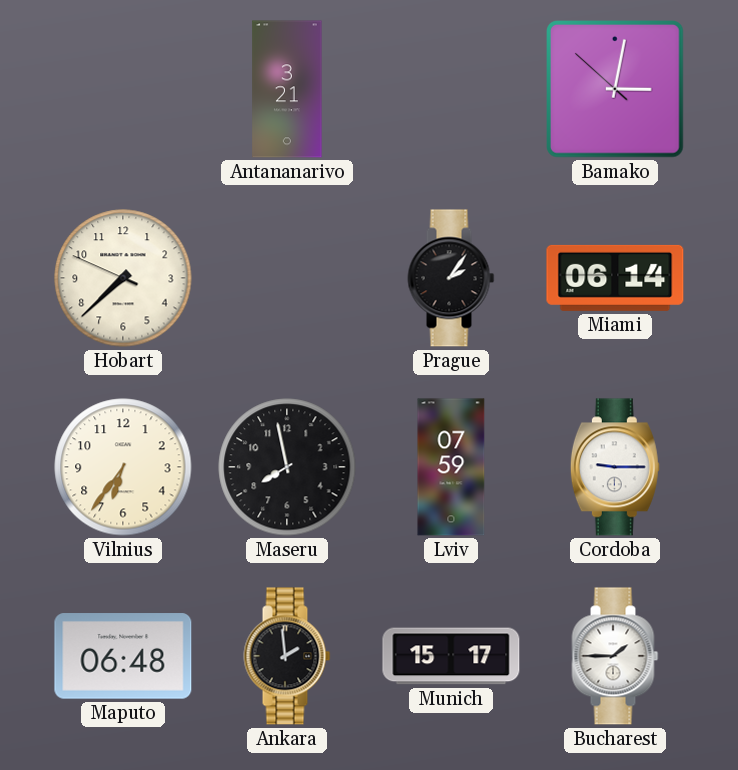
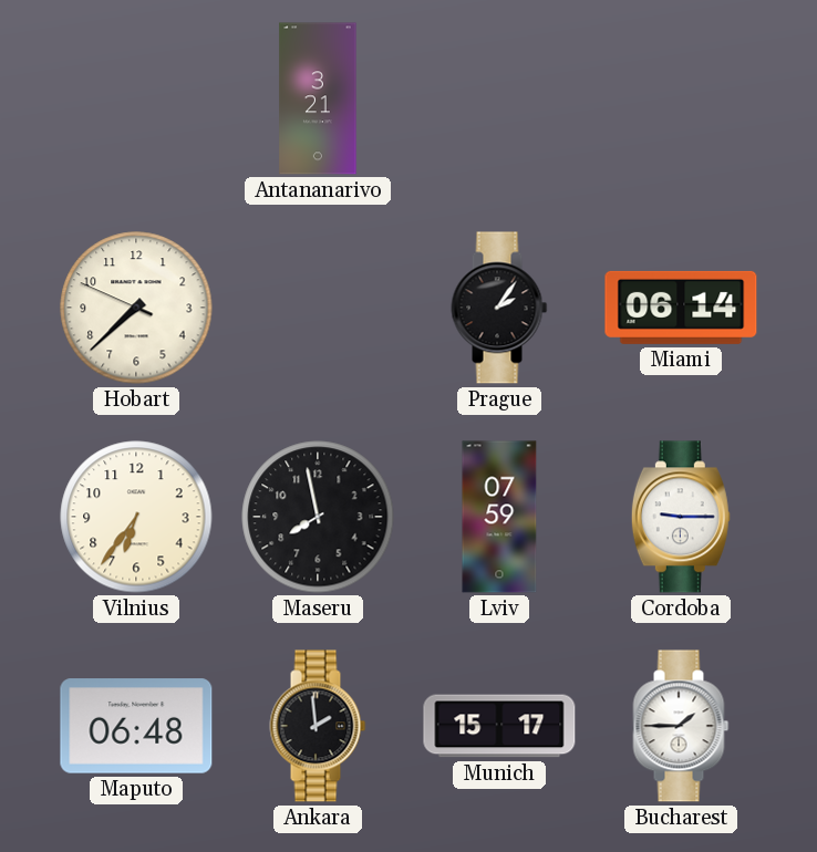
Bamako: 3:01 -> none (616, 90)
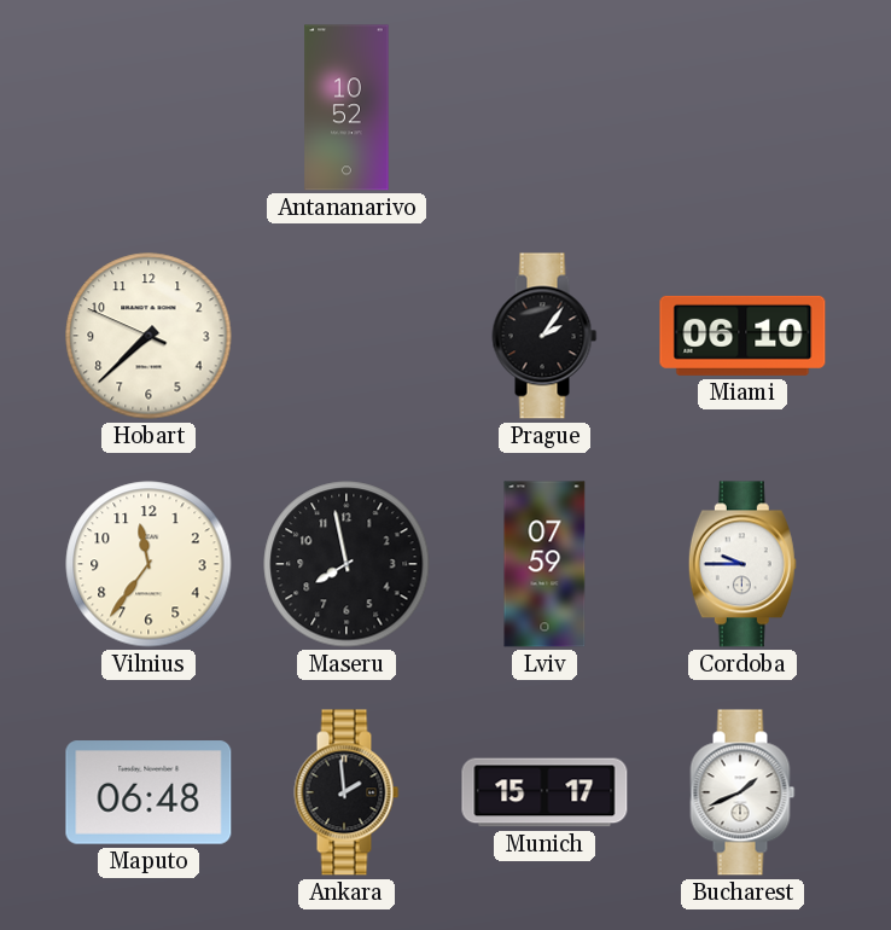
Antananarivo: 3:21 -> 10:52 (346, 107)
Miami: 06:14 -> 06:10 (742, 336)
Vilnius: 6:36 -> 11:36 (148, 564)
Cordoba: 9:15 -> 9:45 (742, 564)
Bucharest: 1:45 -> 1:41 (742, 792)
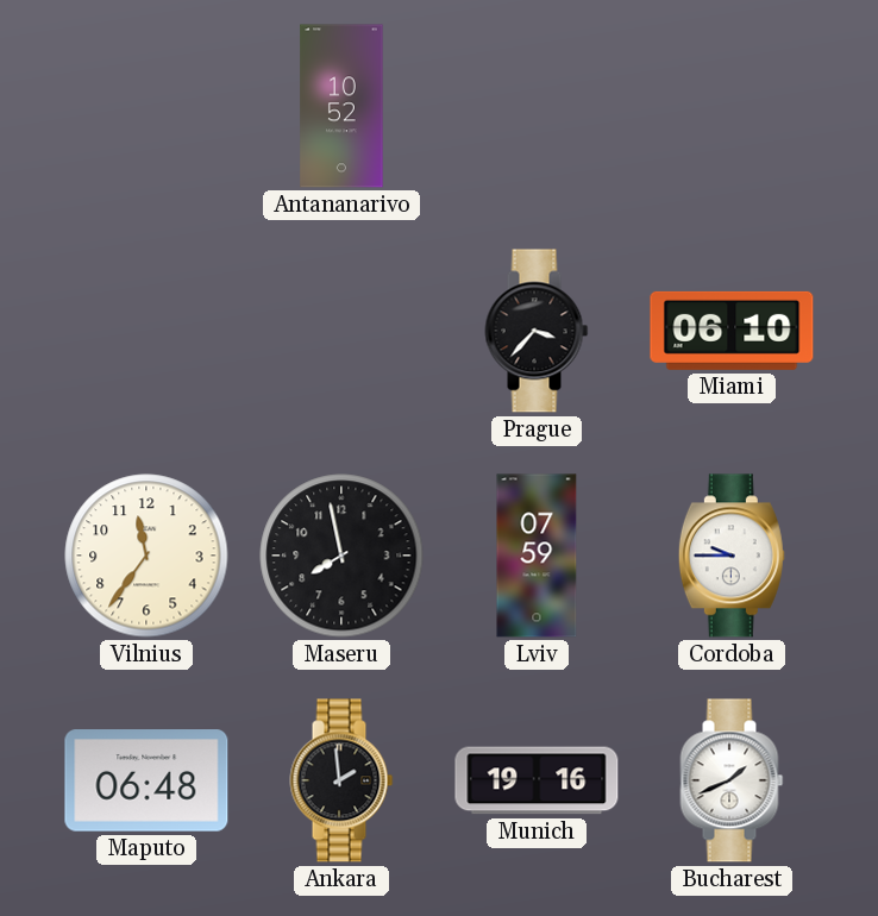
Hobart: 7:37 -> none (148, 336)
Prague: 2:06 -> 3:37 (537, 331)
Munich: 15:17 -> 19:16 (537, 780)
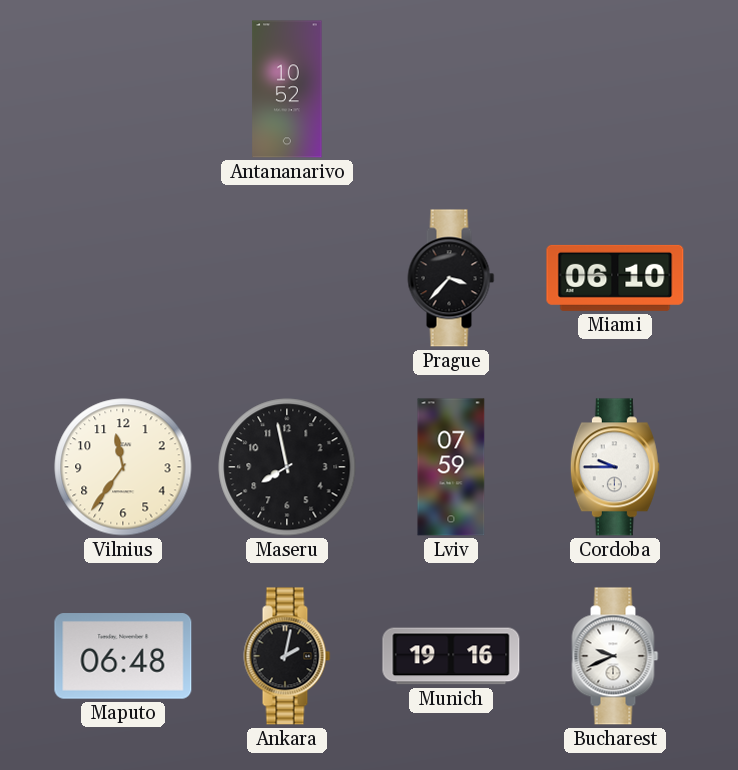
Ankara: 1:59 -> 2:02 (287, 656)
Bucharest: 1:41 -> 9:41 (615, 656)
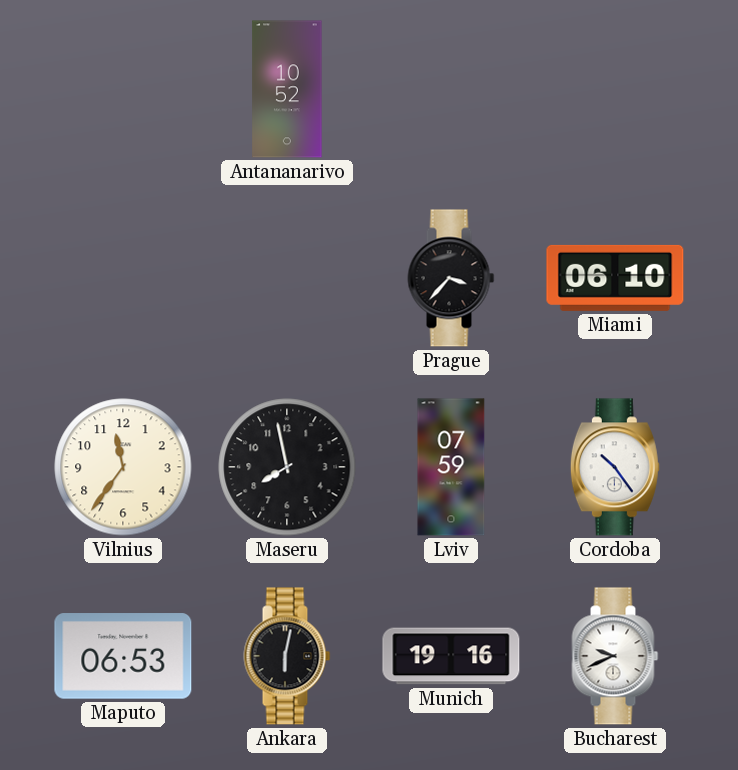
Cordoba: 9:45 -> 10:24 (615, 467)
Maputo: 06:48 -> 06:53 (123, 656)
Ankara: 2:02 -> 6:02 (287, 656)
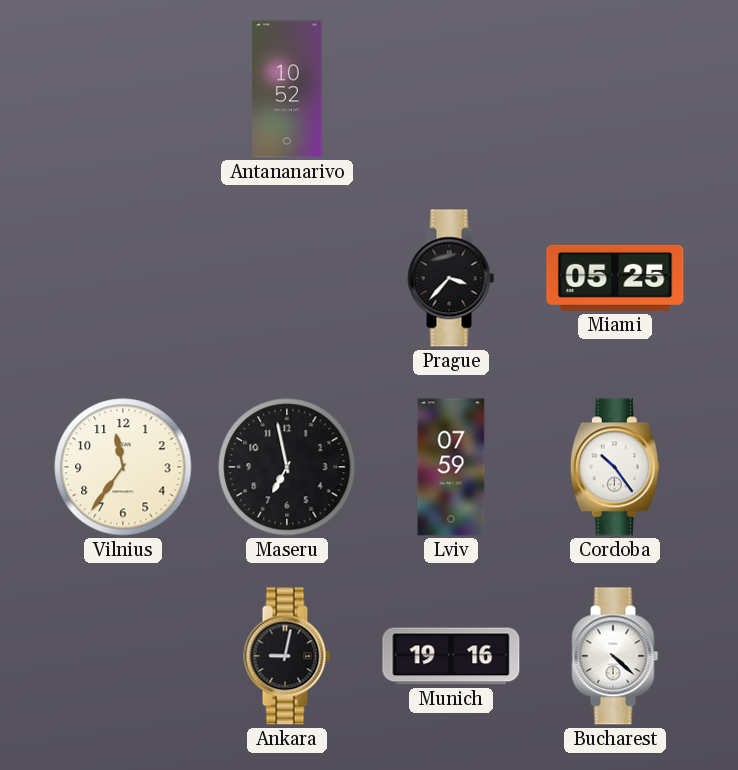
Miami: 06:10 -> 05:25 (615, 278)
Maseru: 7:58 -> 6:58 (287, 467)
Maputo: 06:53 -> none (123, 656)
Ankara: 6:02 -> 9:02 (287, 656)
Bucharest: 9:41 -> 4:22 (615, 656)
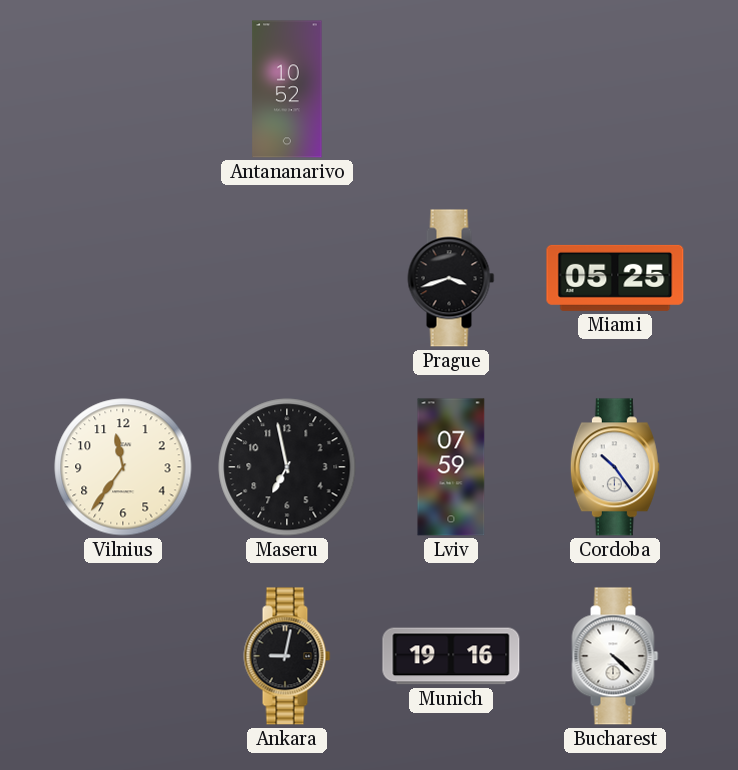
Prague: 3:37 -> 3:42 (451, 278)
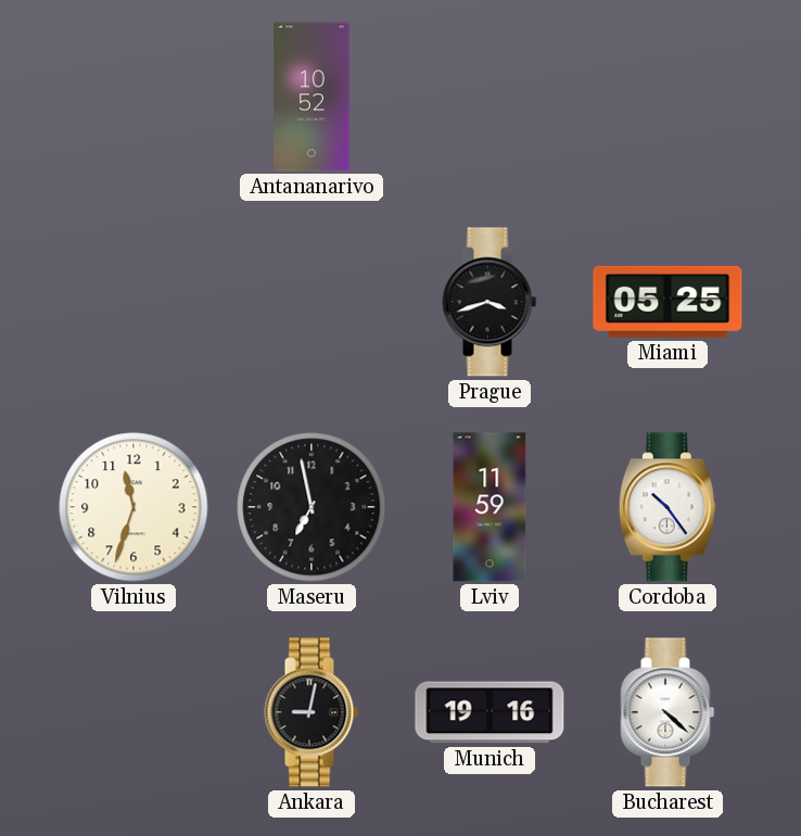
Vilnius: 11:36 -> 11:33 (133, 507)
Lviv: 07:59 -> 11:59 (490, 507)
